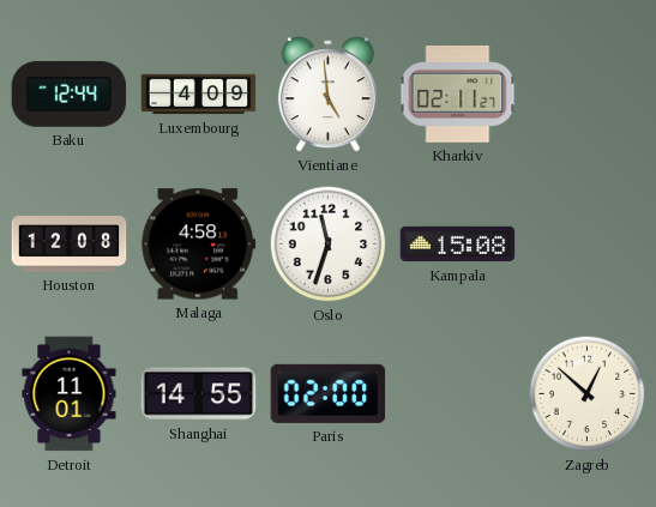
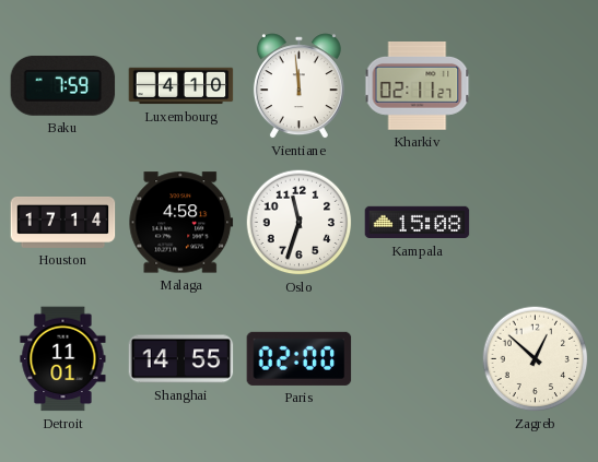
Baku: 12:44 -> 7:59 (63, 85)
Luxembourg: 4:09 -> 4:10 (181, 86)
Vientiane: 4:59 -> 11:59 (298, 86)
Houston: 12:08 -> 17:14 (63, 222)
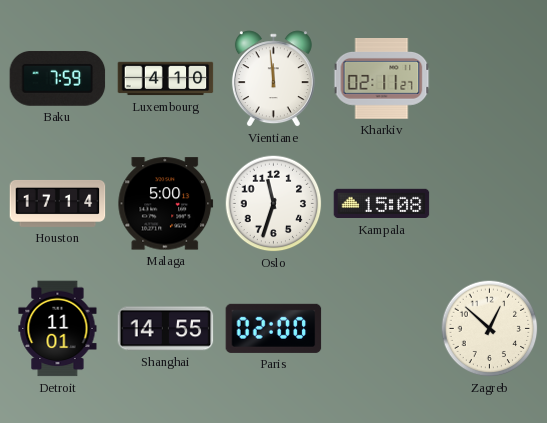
Malaga: 4:58 -> 5:00 (166, 204)
